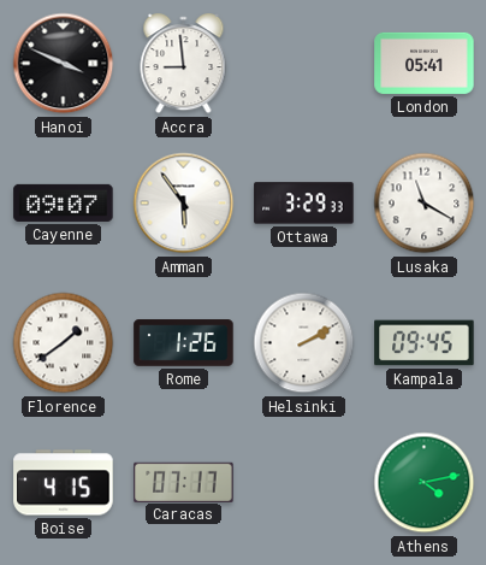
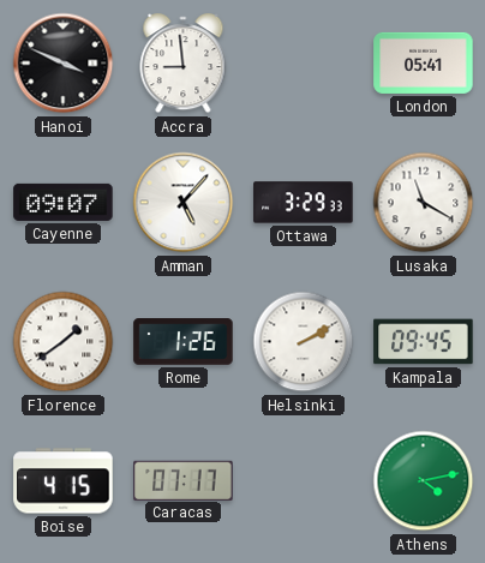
Amman: 5:54 -> 5:07 (184, 203)
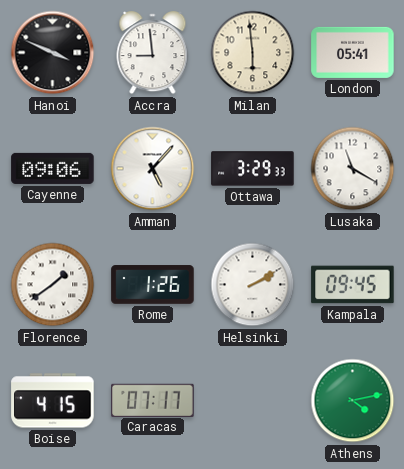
Milan: none -> 5:59 (253, 53)
Cayenne: 09:07 -> 09:06 (53, 168)
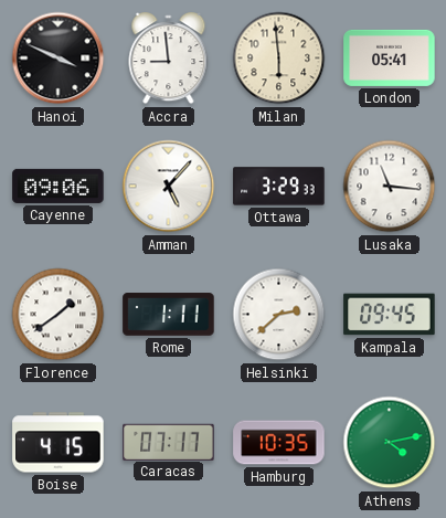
Lusaka: 11:20 -> 11:16 (390, 187)
Rome: 1:26 -> 1:11 (169, 315)
Helsinki: 2:10 -> 2:38 (279, 315)
Hamburg: none -> 10:35 (279, 443)
